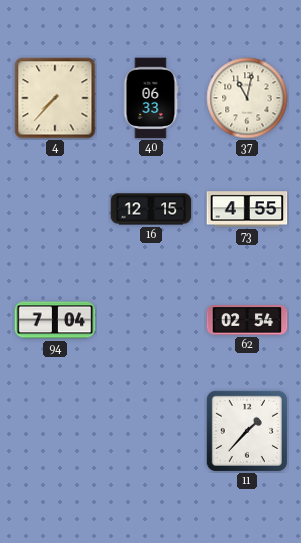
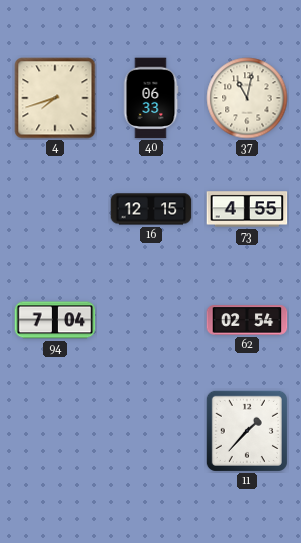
4: 7:37 -> 7:42 (55, 98)
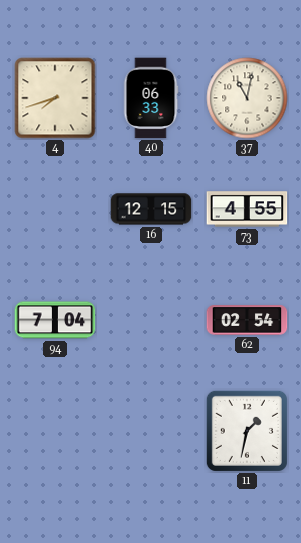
11: 1:37 -> 1:32 (247, 431)
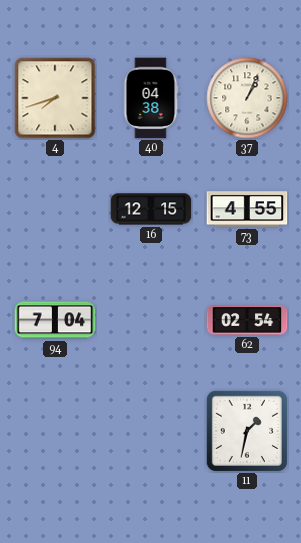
40: 06:33 -> 04:38 (151, 98)
37: 11:02 -> 1:04 (247, 98)
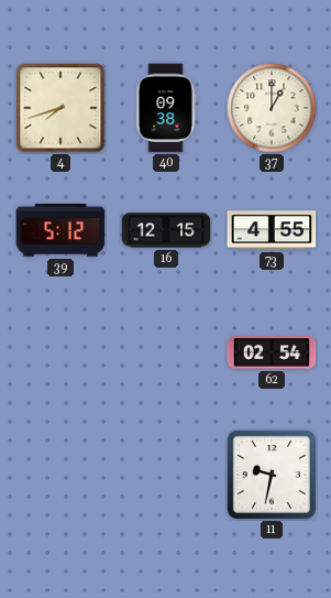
40: 04:38 -> 09:38 (166, 108)
37: 1:04 -> 1:00 (272, 108)
39: none -> 5:12 (60, 230)
94: 7:04 -> none (55, 320)
11: 1:32 -> 9:32 (272, 475)
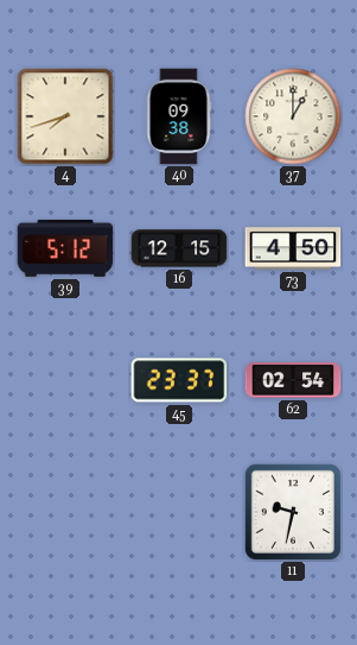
73: 4:55 -> 4:50 (293, 248)
45: none -> 23:37 (179, 380)
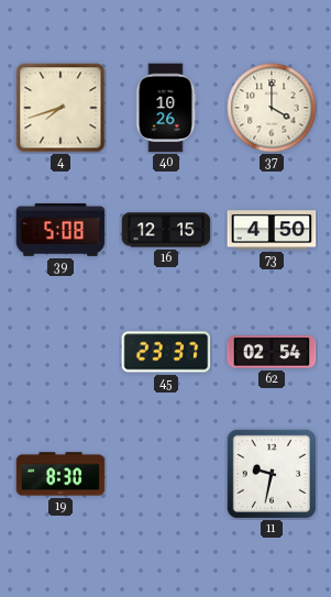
40: 09:38 -> 10:26 (166, 108)
37: 1:00 -> 4:00 (272, 108)
39: 5:12 -> 5:08 (60, 230)
19: none -> 8:30 (60, 474)
